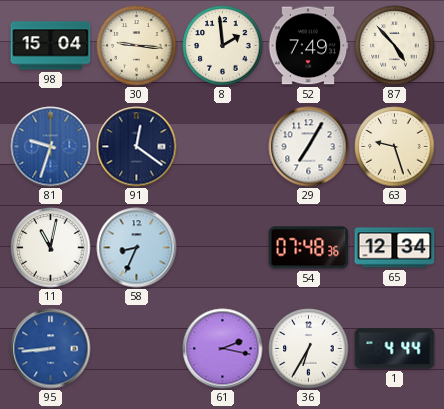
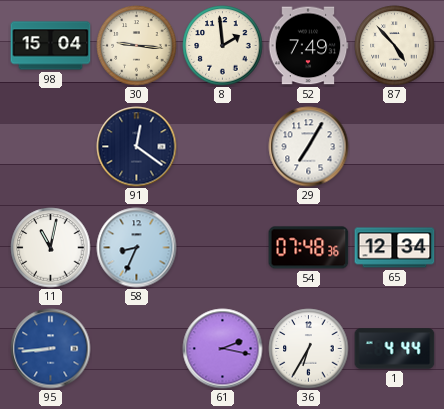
81: 9:33 -> none (51, 147)
63: 9:27 -> none (395, 147)
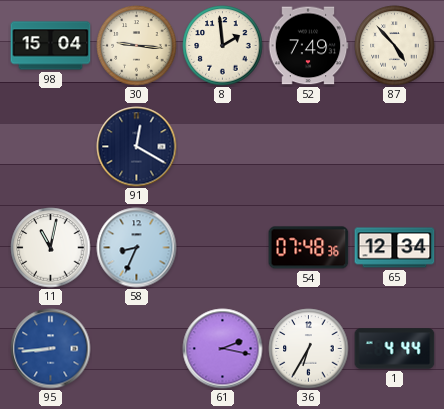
91: 12:21 -> 12:20 (137, 147)
29: 7:05 -> none (309, 147)
